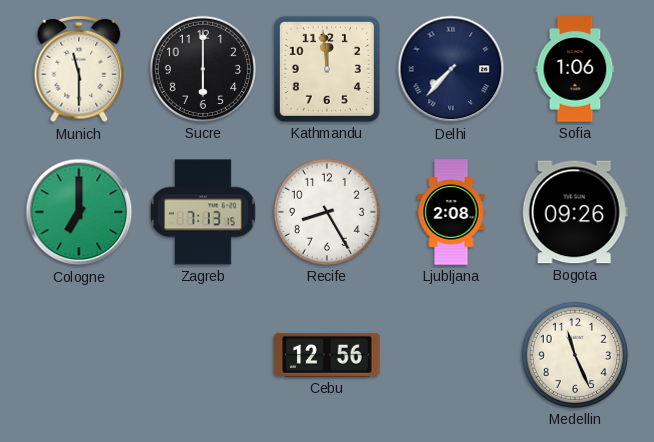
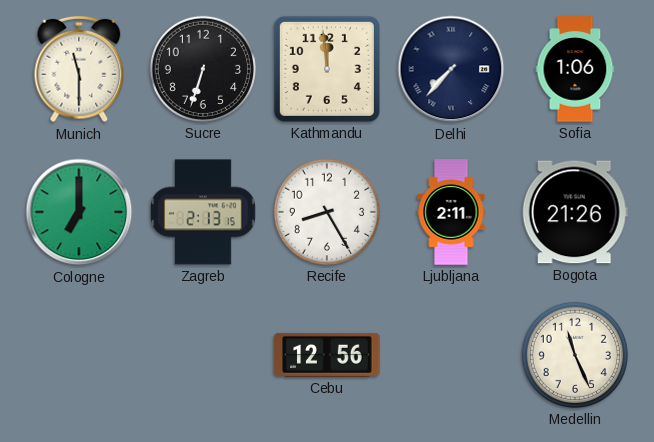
Sucre: 6:00 -> 6:33 (203, 69)
Zagreb: 7:13 -> 2:13 (203, 212)
Ljubljana: 2:08 -> 2:11 (451, 212)
Bogota: 09:26 -> 21:26 (575, 212)
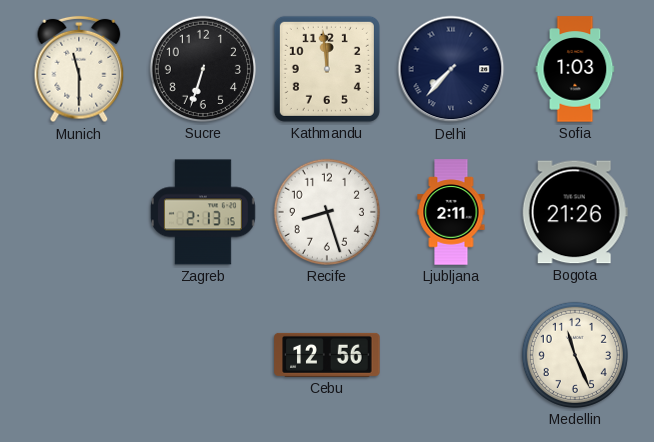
Sofia: 1:06 -> 1:03 (575, 69)
Cologne: 7:00 -> none (79, 212)
Recife: 8:25 -> 8:27 (327, 212)
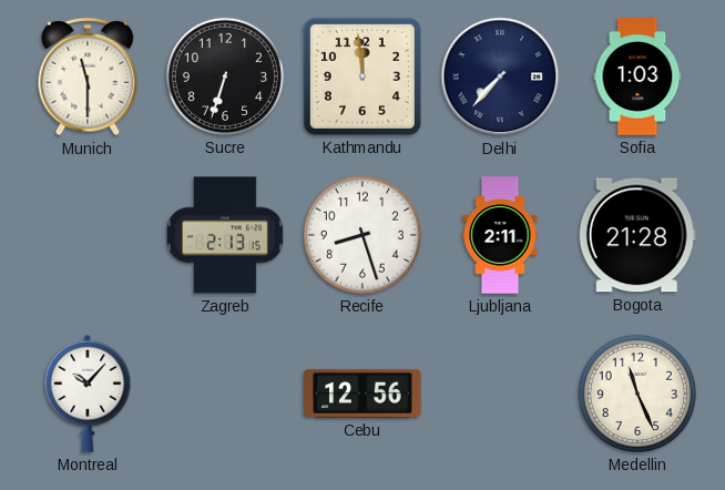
Bogota: 21:26 -> 21:28 (637, 235)
Montreal: none -> 10:07 (88, 394)
